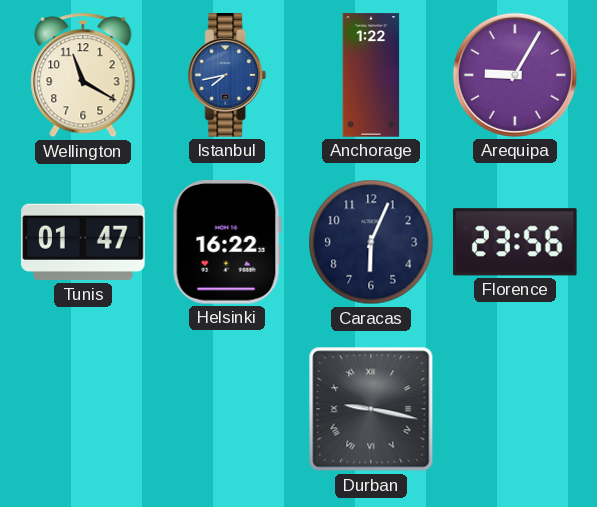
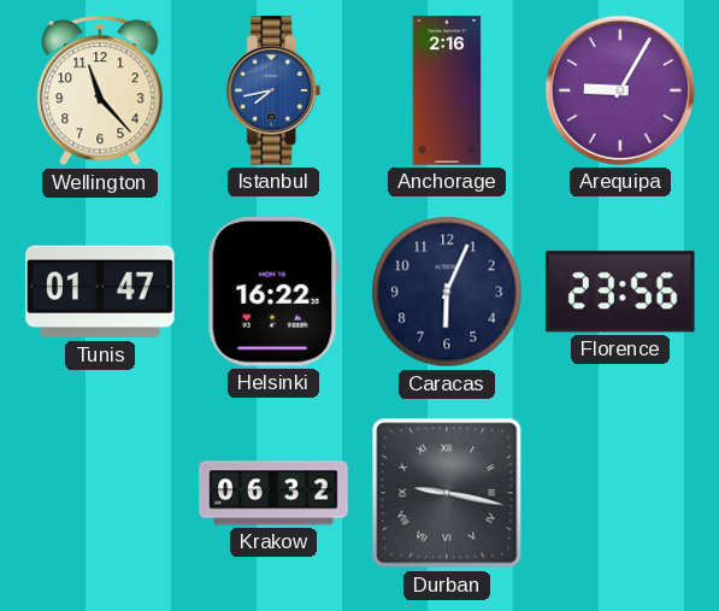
Wellington: 11:20 -> 11:23 (100, 90)
Anchorage: 1:22 -> 2:16 (447, 90)
Krakow: none -> 06:32 (273, 493)
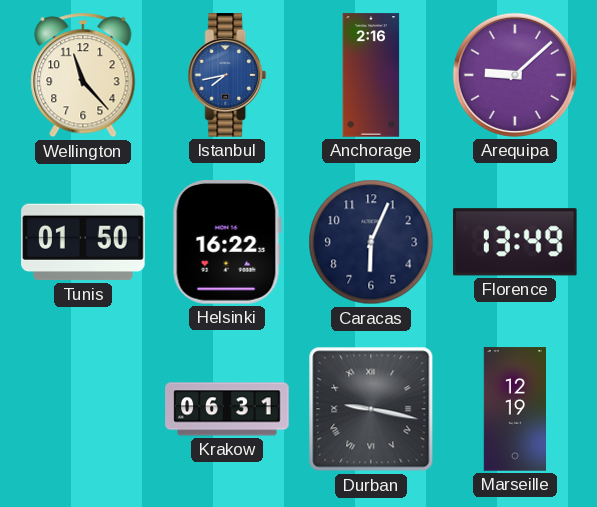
Arequipa: 9:05 -> 9:08 (515, 75)
Tunis: 01:47 -> 01:50 (83, 242)
Florence: 23:56 -> 13:49 (515, 242)
Krakow: 06:32 -> 06:31 (227, 409)
Marseille: none -> 12:19 (515, 409)
